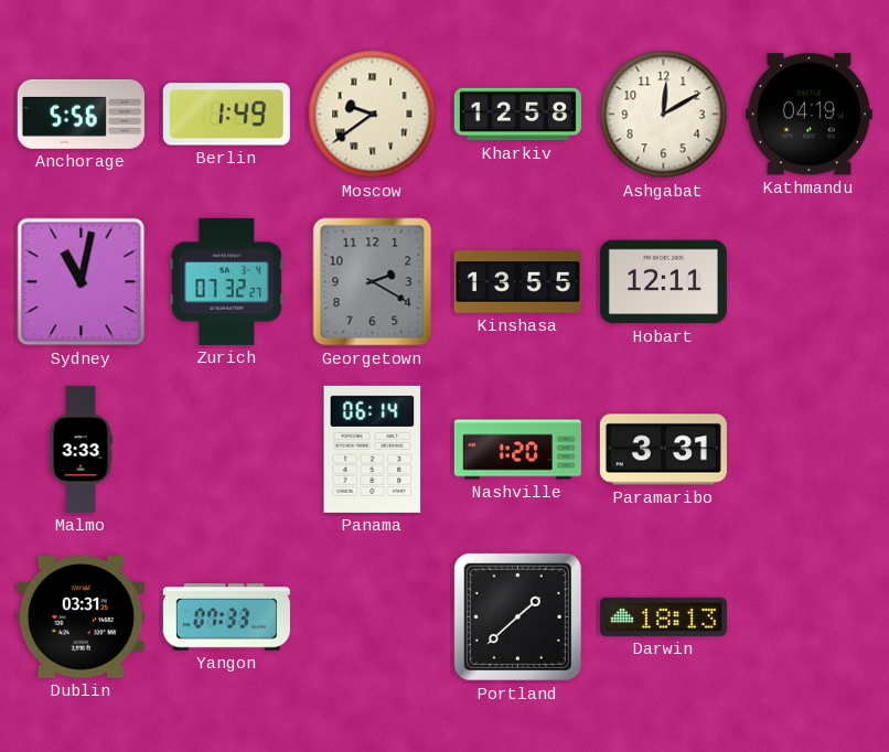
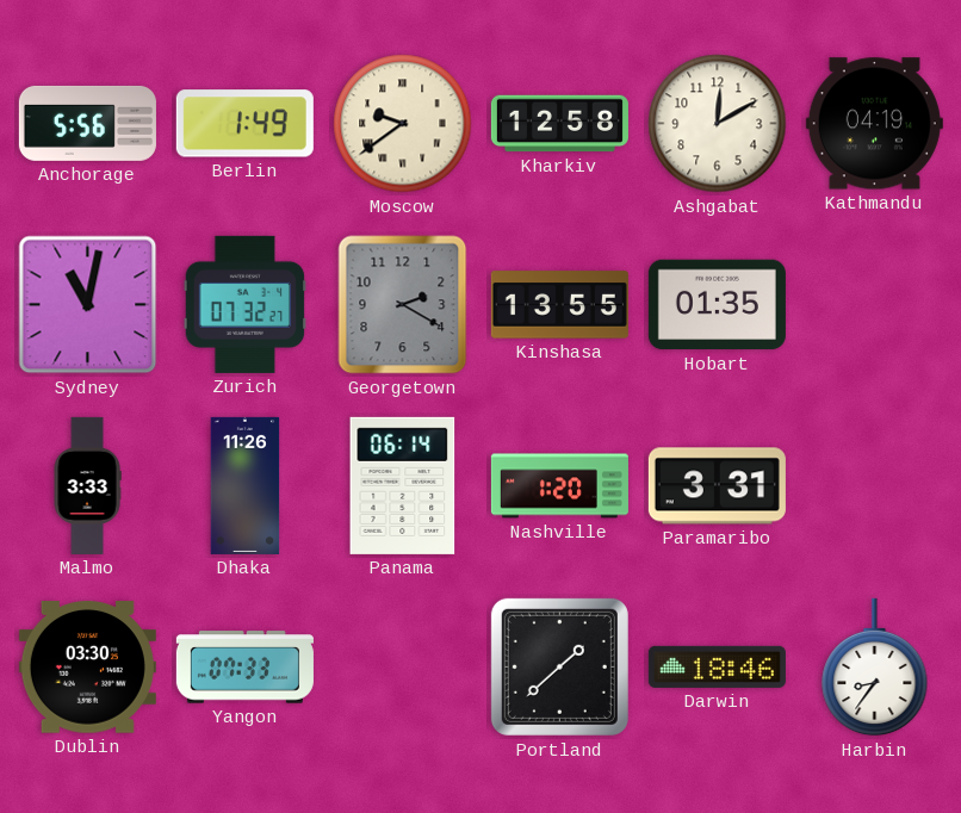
Hobart: 12:11 -> 01:35 (717, 305)
Dhaka: none -> 11:26 (246, 485)
Dublin: 03:31 -> 03:30 (87, 668)
Darwin: 18:13 -> 18:46 (717, 666)
Harbin: none -> 8:36 (875, 668)
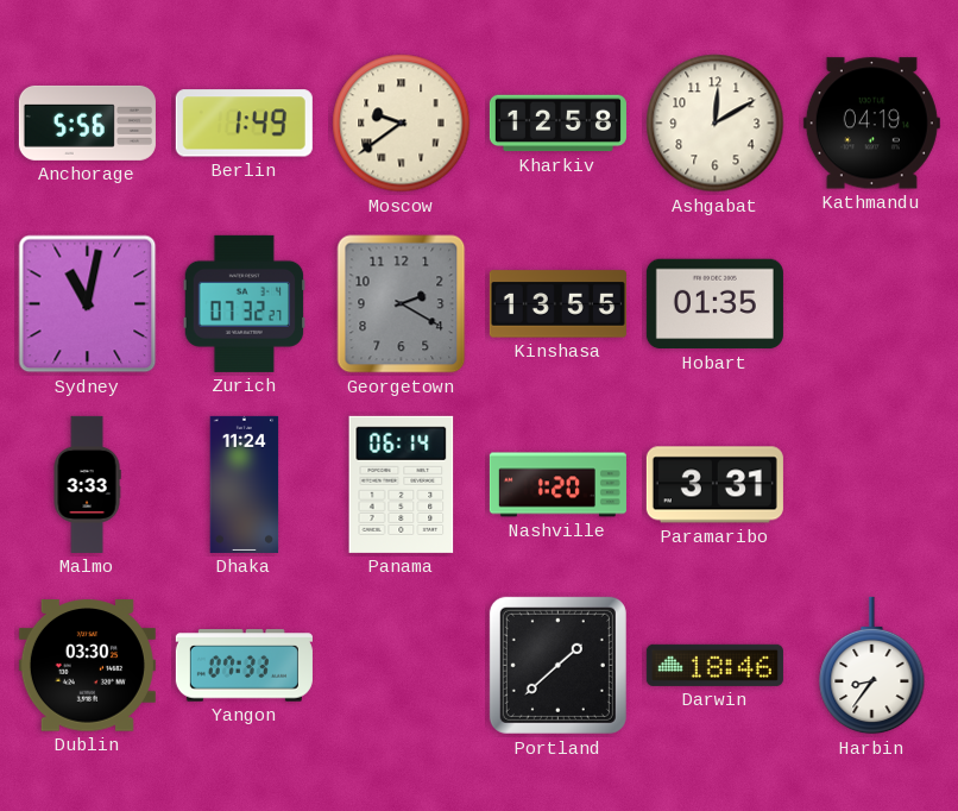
Dhaka: 11:26 -> 11:24 (245, 484)
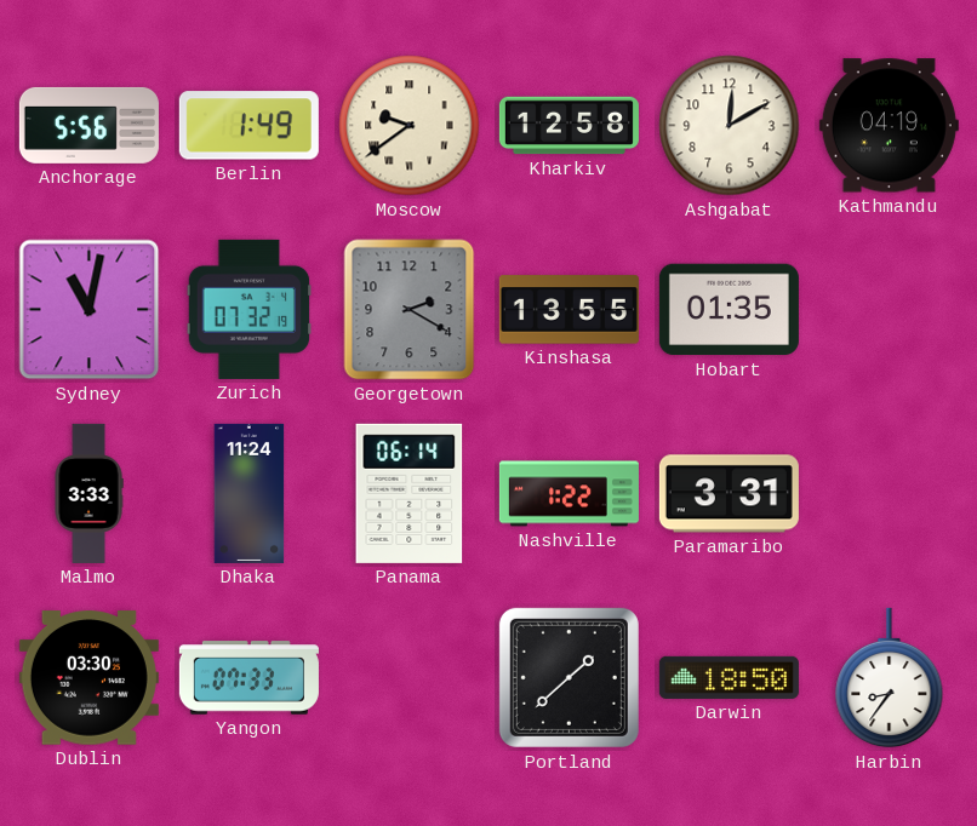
Zurich: 07:32:27 -> 07:32:19 (250, 309)
Nashville: 1:20 -> 1:22 (569, 494)
Darwin: 18:46 -> 18:50 (729, 677)
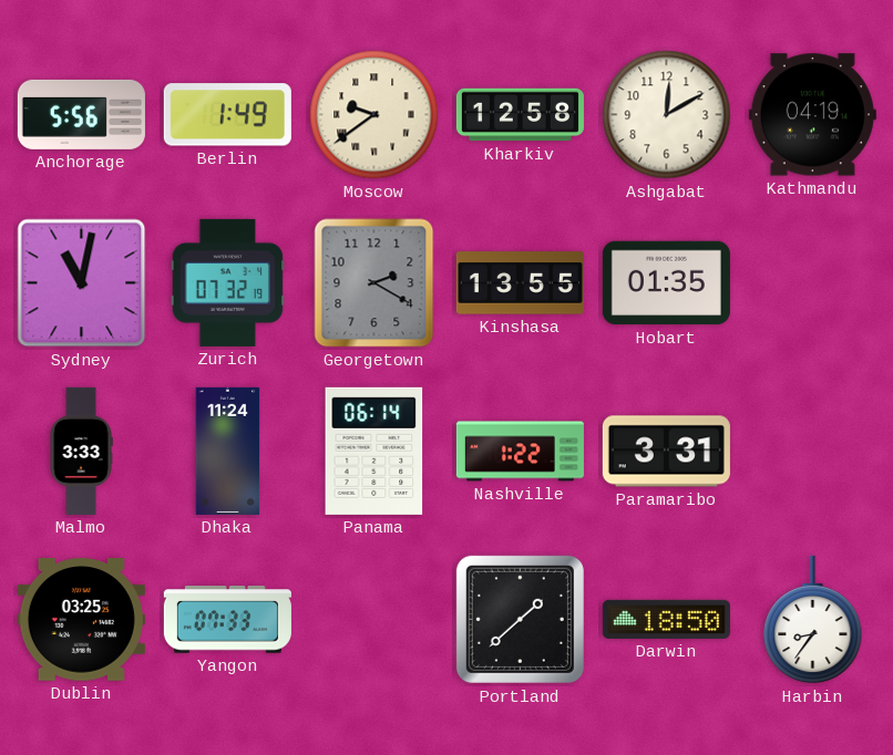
Dublin: 03:30 -> 03:25 (81, 620)
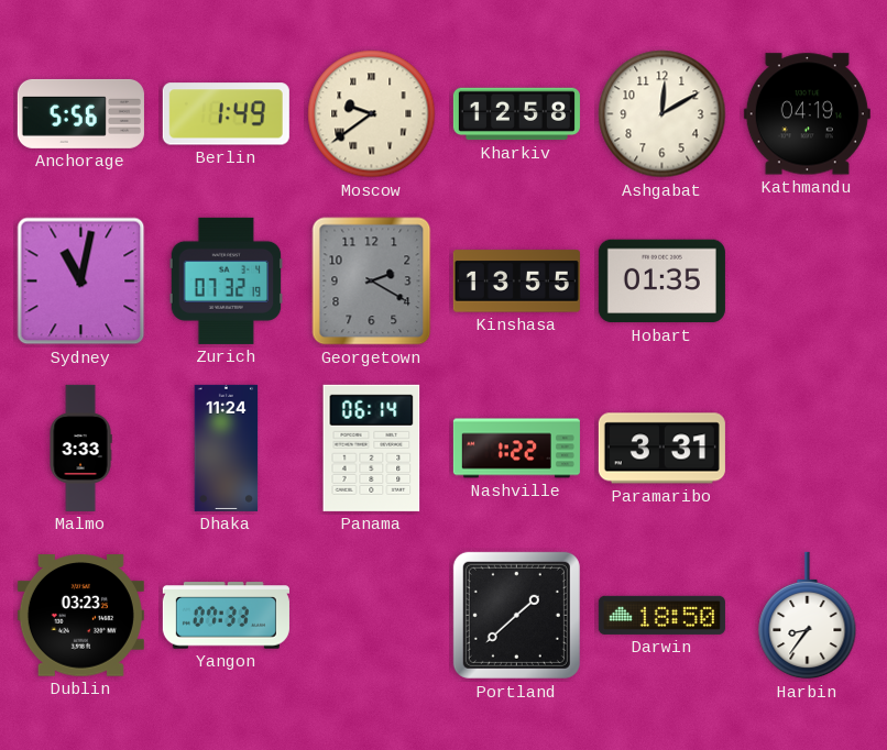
Dublin: 03:25 -> 03:23 (80, 616)
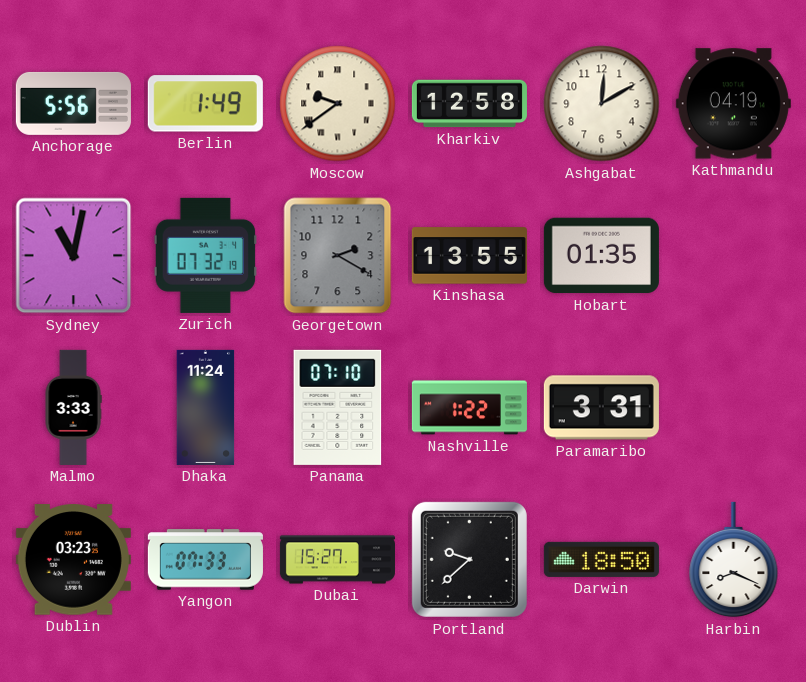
Panama: 06:14 -> 07:10 (338, 407)
Dubai: none -> 15:27 (337, 560)
Portland: 1:38 -> 9:38 (469, 559)
Harbin: 8:36 -> 8:19 (734, 560)
